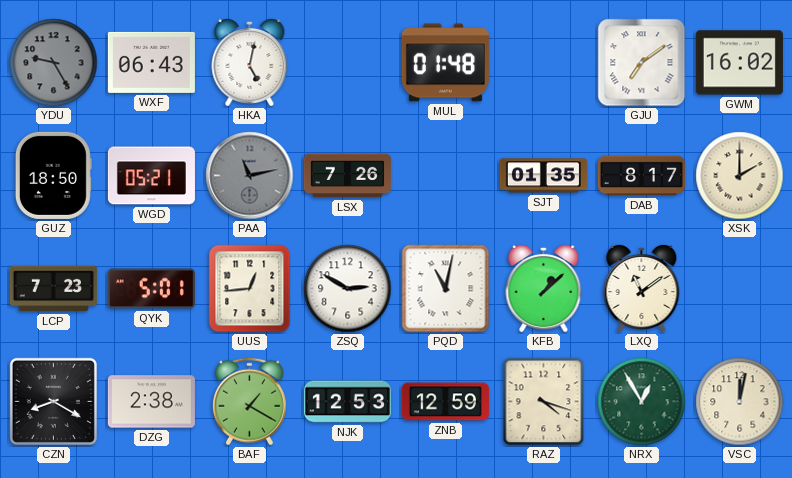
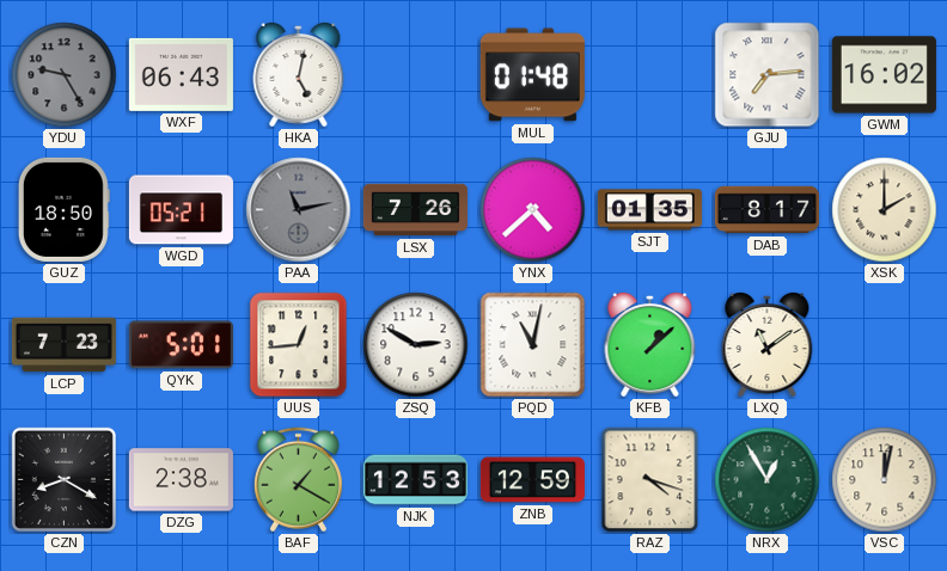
GJU: 7:09 -> 7:14 (768, 75)
YNX: none -> 4:38 (533, 210)
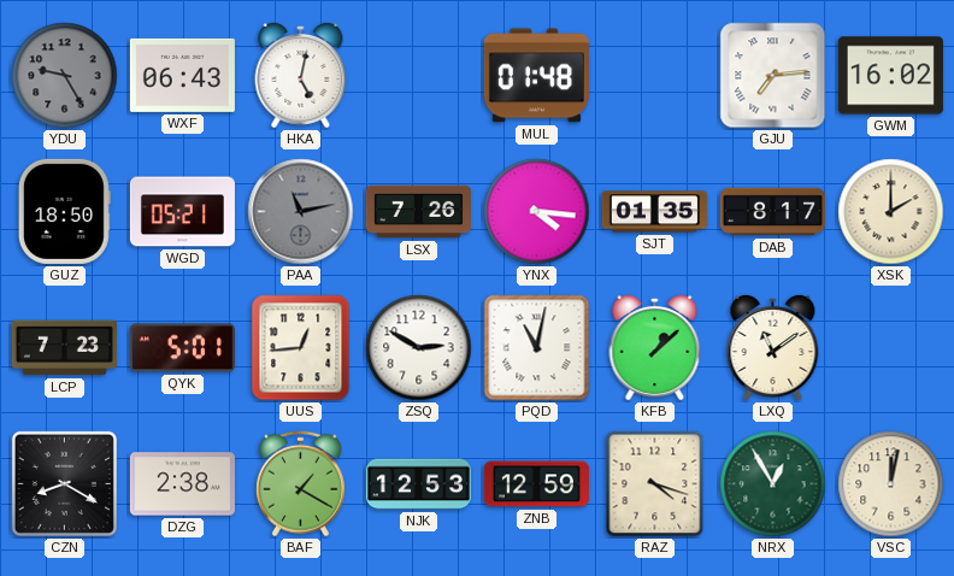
YNX: 4:38 -> 4:16 (537, 212)
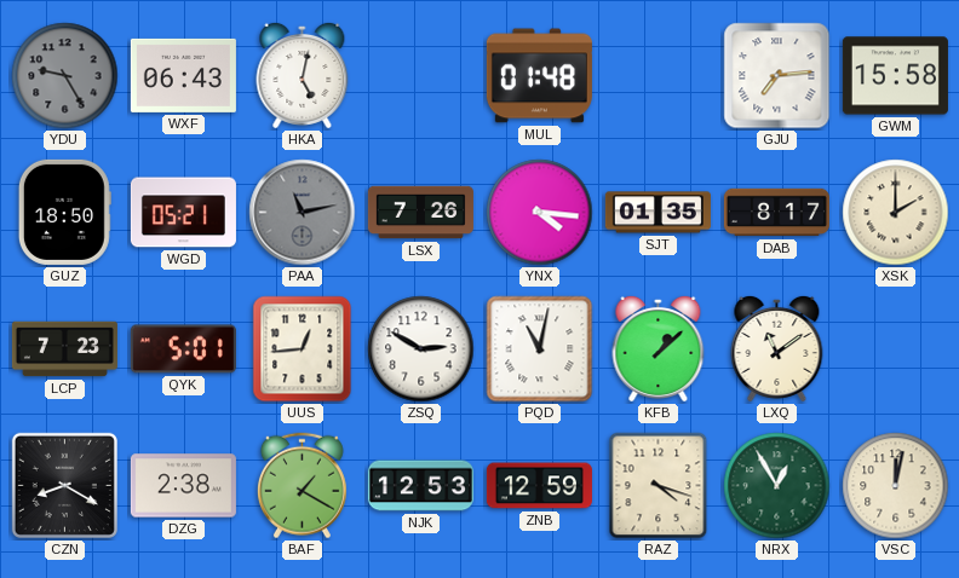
GWM: 16:02 -> 15:58 (895, 76)
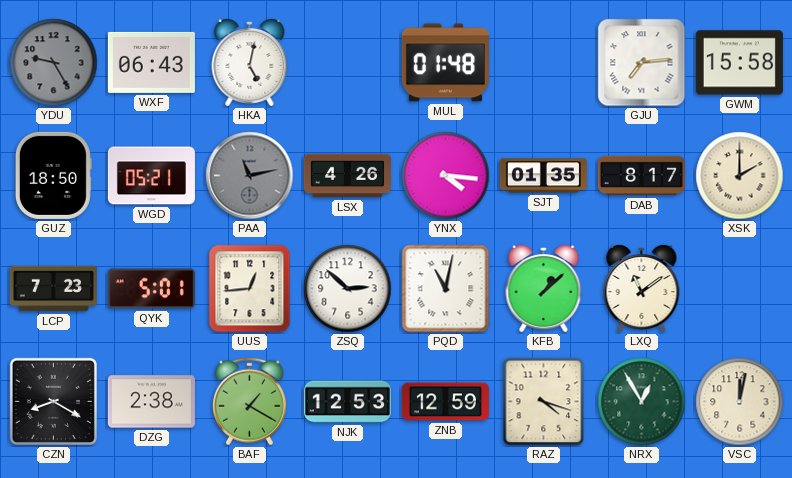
LSX: 7:26 -> 4:26 (347, 176)
ZSQ: 2:50 -> 2:52 (348, 289)
